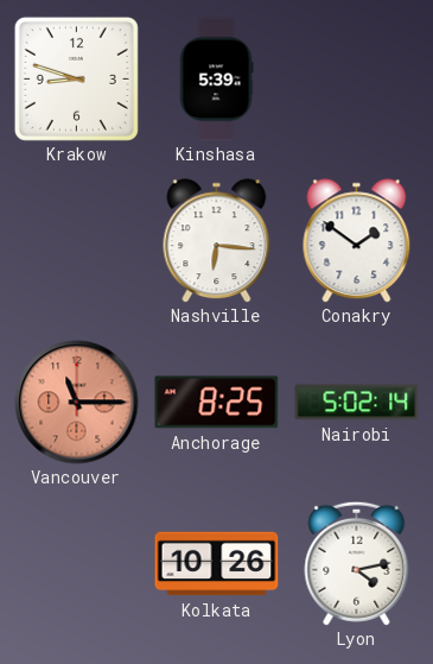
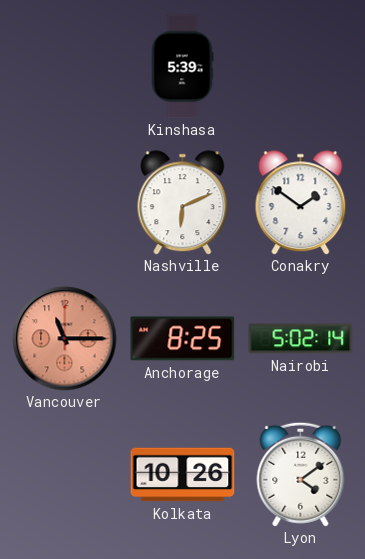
Krakow: 8:48 -> none (76, 78)
Nashville: 6:16 -> 6:11 (183, 203)
Lyon: 4:13 -> 4:09 (301, 474)
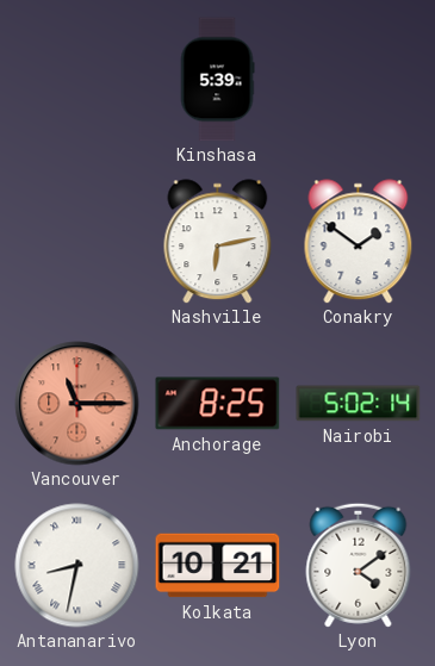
Nashville: 6:11 -> 6:13 (218, 242)
Antananarivo: none -> 8:32 (77, 566)
Kolkata: 10:26 -> 10:21 (218, 566)
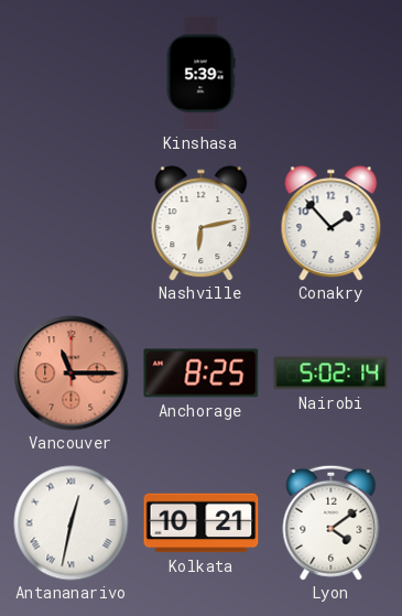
Conakry: 1:51 -> 1:53 (332, 224)
Antananarivo: 8:32 -> 12:32 (72, 523)
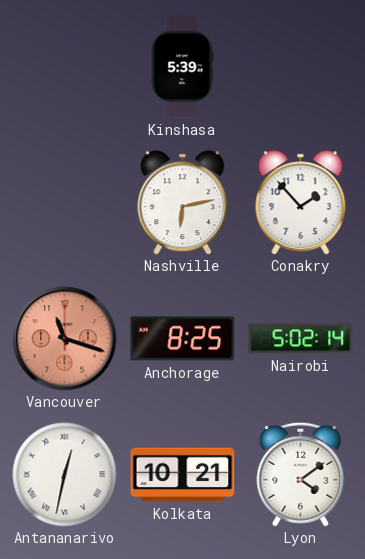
Vancouver: 11:15 -> 11:18 (65, 339)
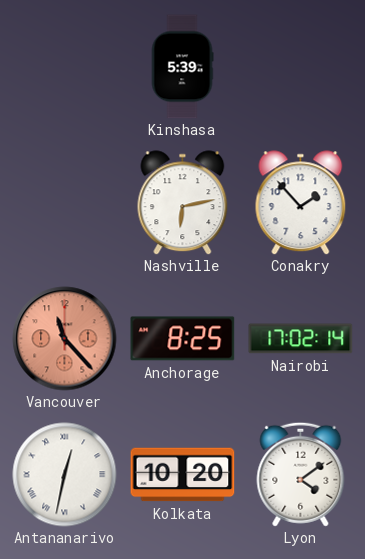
Vancouver: 11:18 -> 11:23 (65, 339)
Nairobi: 5:02 -> 17:02 (301, 339)
Kolkata: 10:21 -> 10:20 (183, 475)
